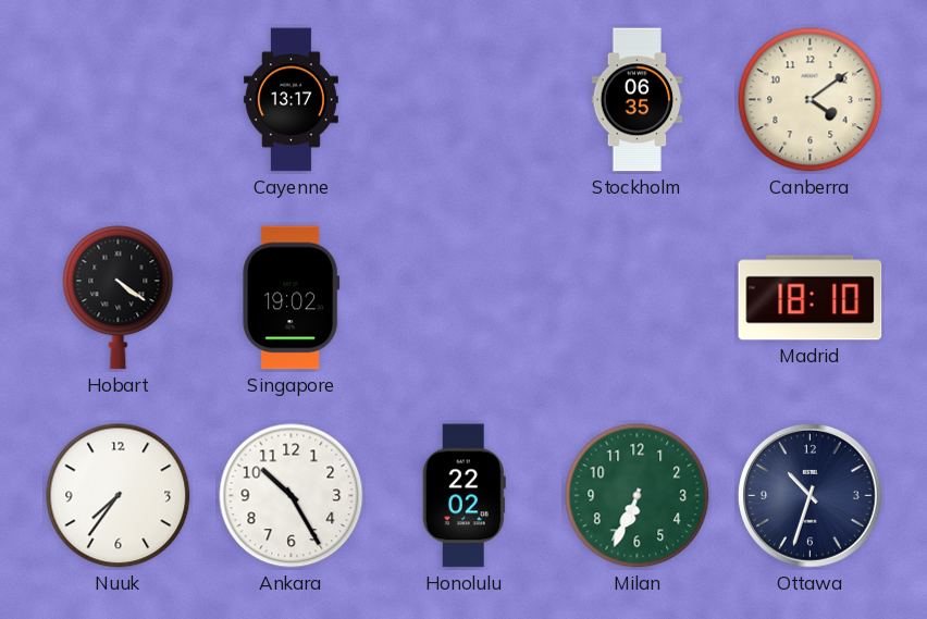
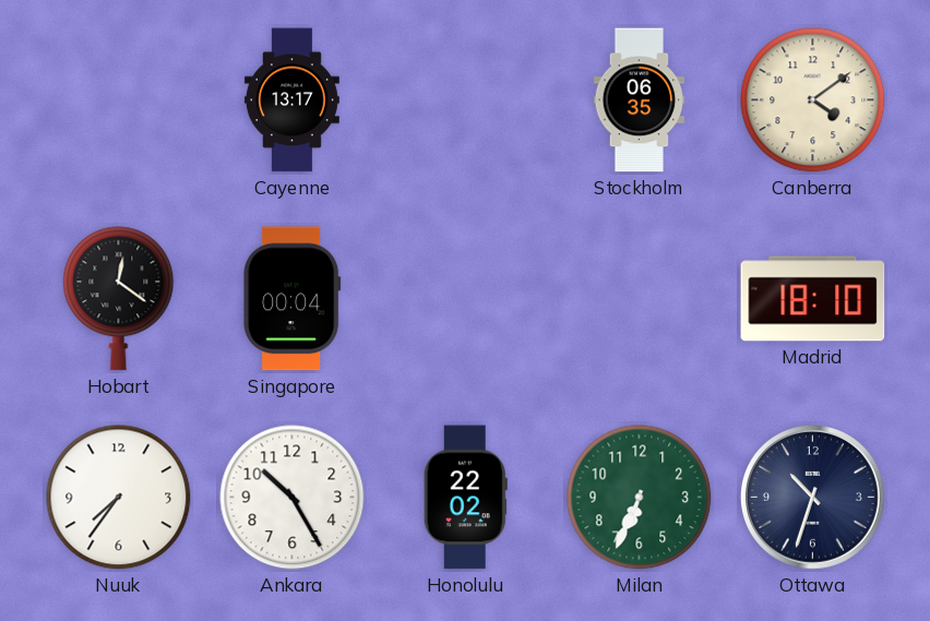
Hobart: 4:21 -> 12:21 (119, 299)
Singapore: 19:02 -> 00:04 (293, 299)
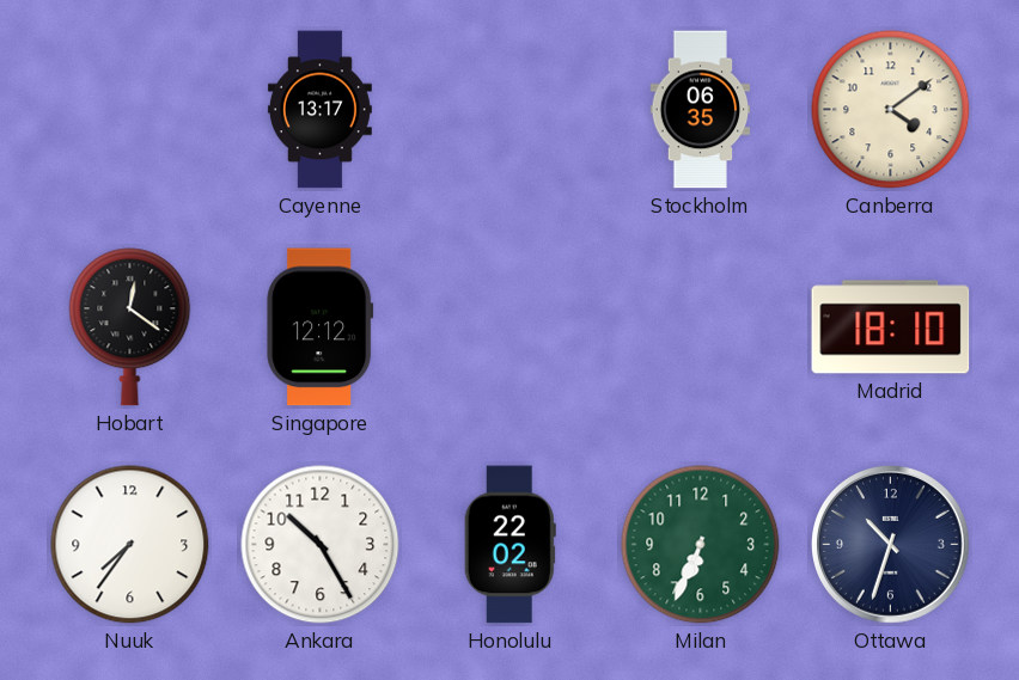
Singapore: 00:04 -> 12:12 (321, 327)
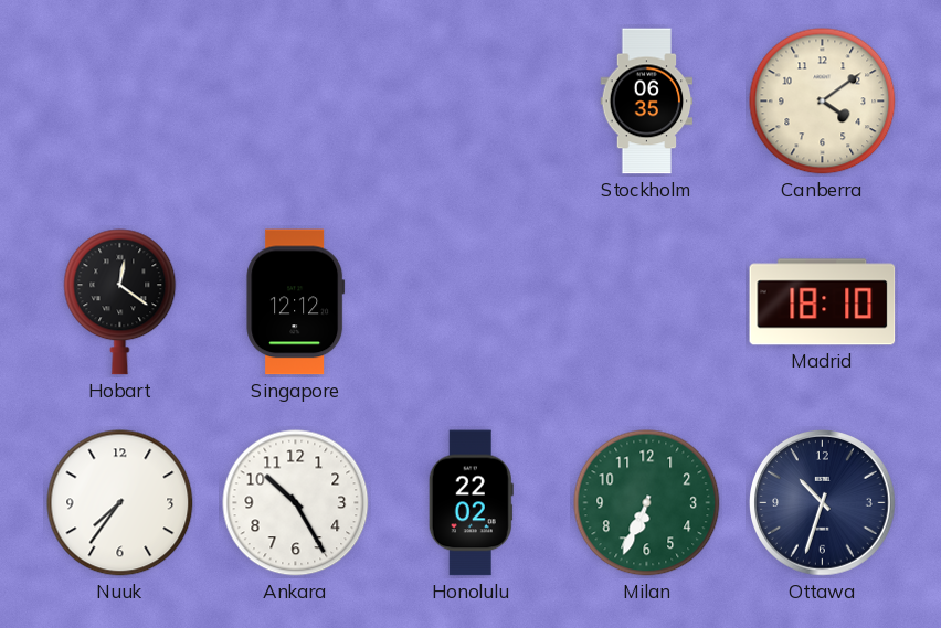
Cayenne: 13:17 -> none (319, 110)
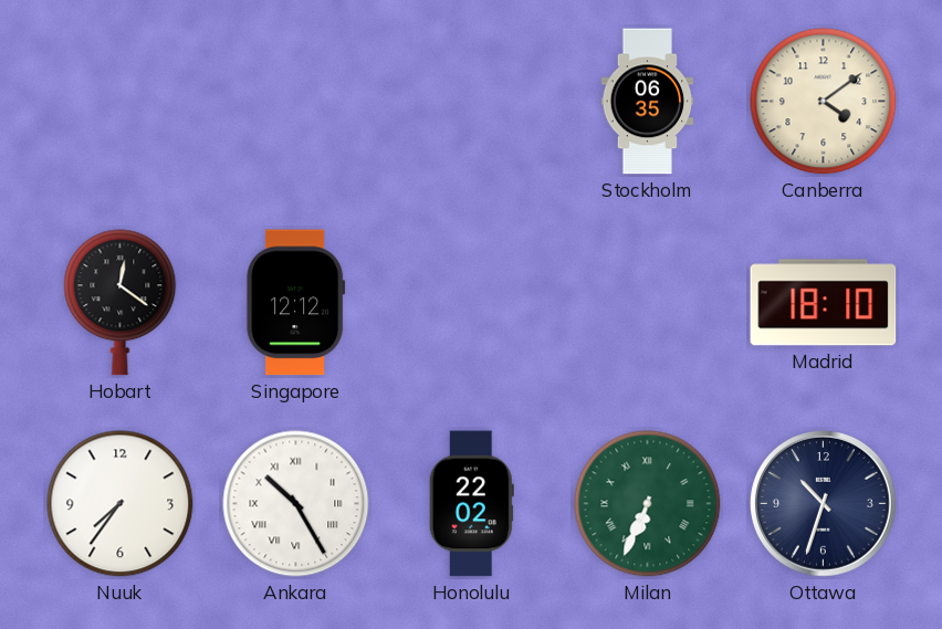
Ankara numerals: Arabic -> Roman (296, 504)
Milan numerals: Arabic -> Roman (648, 504)
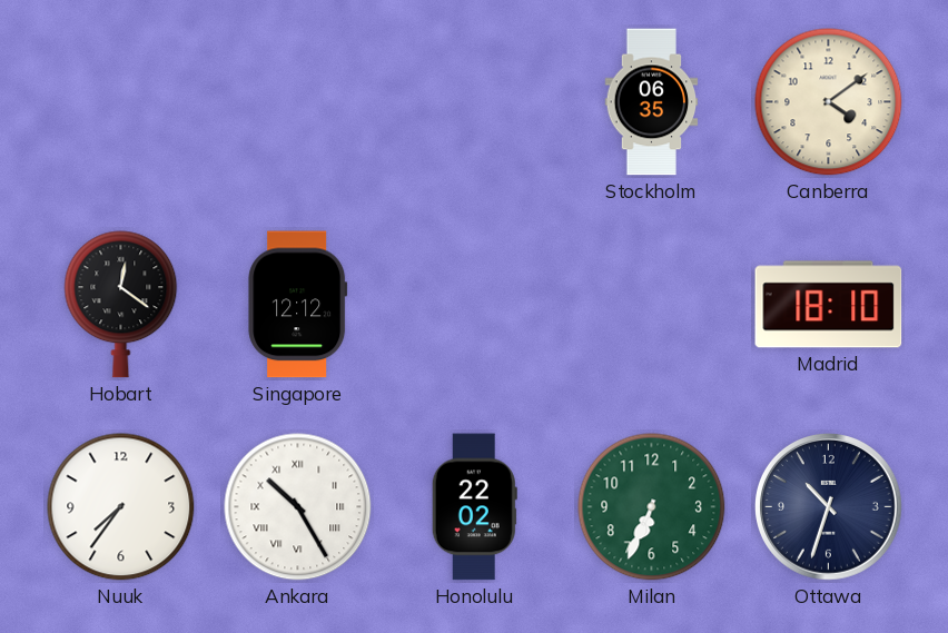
Milan numerals: Roman -> Arabic (652, 507)
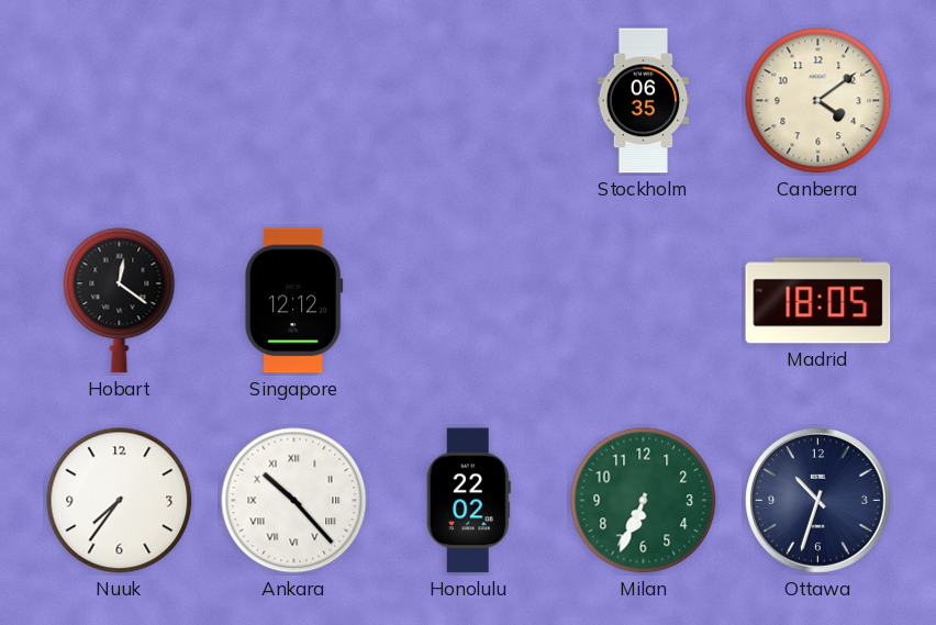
Madrid: 18:10 -> 18:05 (818, 301)
Ankara: 10:25 -> 10:23 (294, 501)
